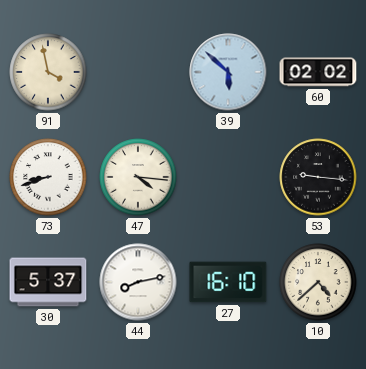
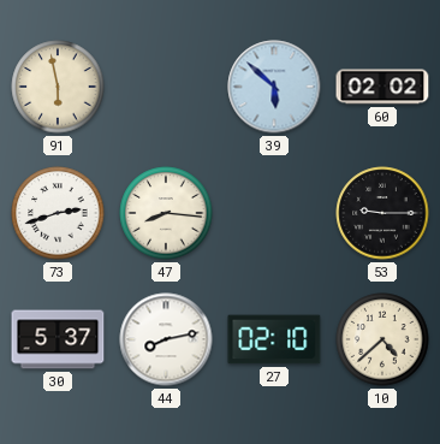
91: 3:58 -> 5:58 (58, 87)
73: 8:42 -> 2:42 (58, 213)
47: 4:16 -> 8:16 (166, 213)
53: 9:16 -> 9:15 (382, 213)
27: 16:10 -> 02:10 (274, 339)
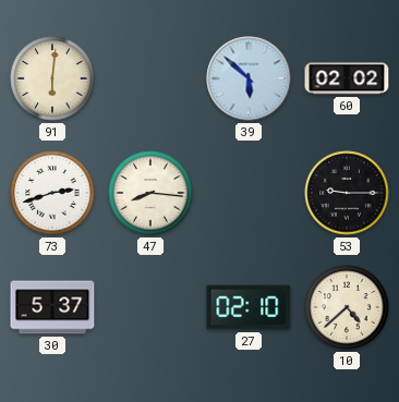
91: 5:58 -> 6:01 (52, 78)
44: 8:13 -> none (166, 339)
